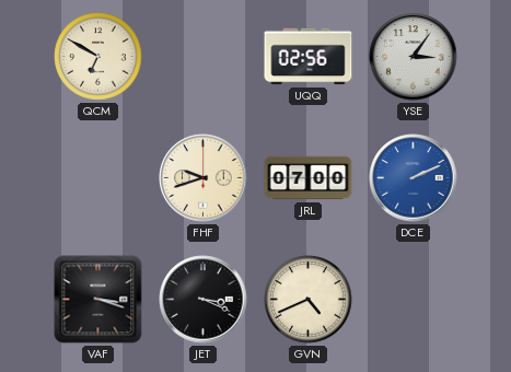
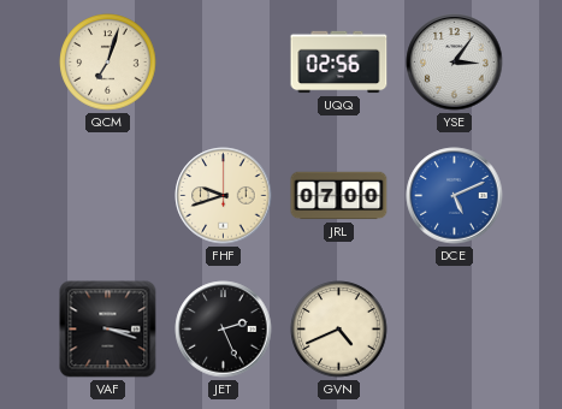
QCM: 6:50 -> 7:03 (108, 63)
DCE: 2:11 -> 5:11 (455, 196)
JET: 3:19 -> 2:26 (224, 330)
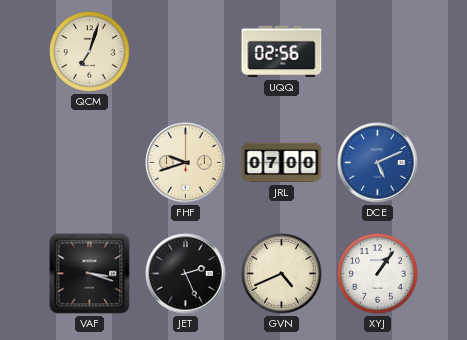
YSE: 3:06 -> none (455, 63)
XYJ: none -> 1:06 (378, 274)
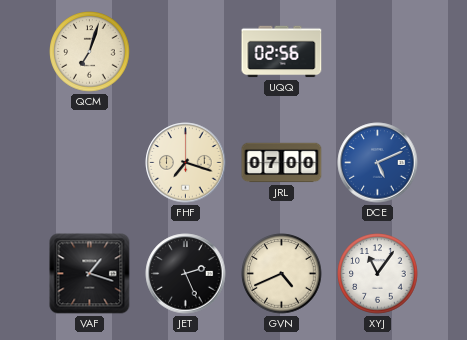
FHF: 9:42 -> 7:18 (186, 163)
VAF: 3:18 -> 1:18 (90, 274)
XYJ: 1:06 -> 11:06 (378, 274)
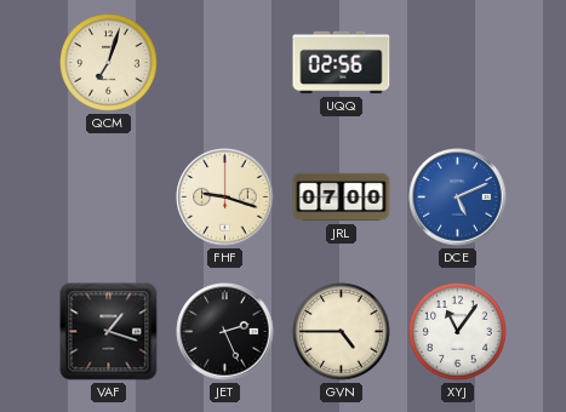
FHF: 7:18 -> 9:18 (225, 198)
GVN: 4:41 -> 4:45 (342, 332)
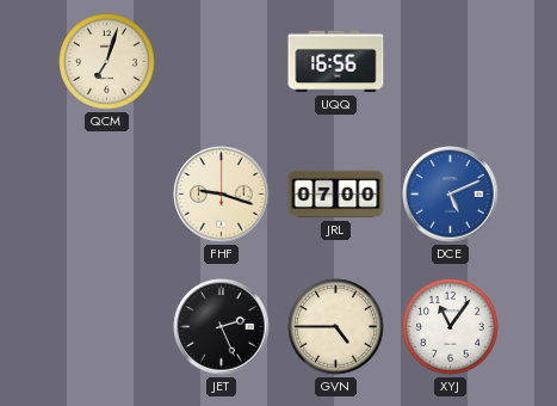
UQQ: 02:56 -> 16:56 (336, 62)
VAF: 1:18 -> none (109, 332)
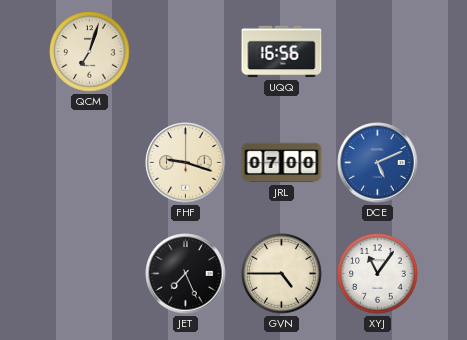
JET: 2:26 -> 7:26 (186, 274)
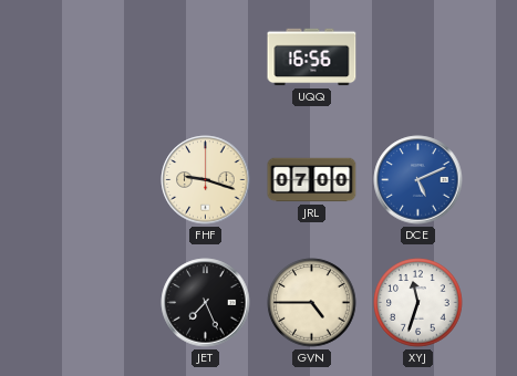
QCM: 7:03 -> none (90, 52)
XYJ: 11:06 -> 11:33 (418, 303)
